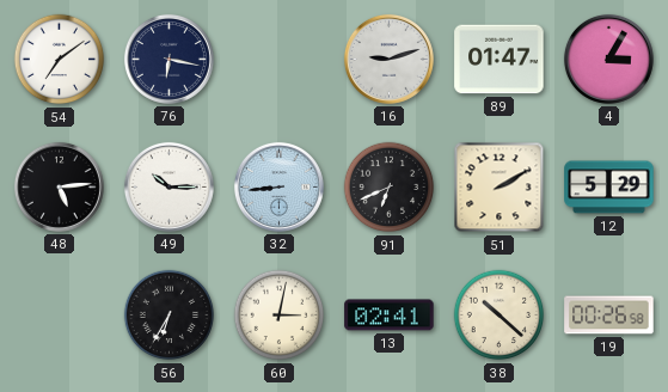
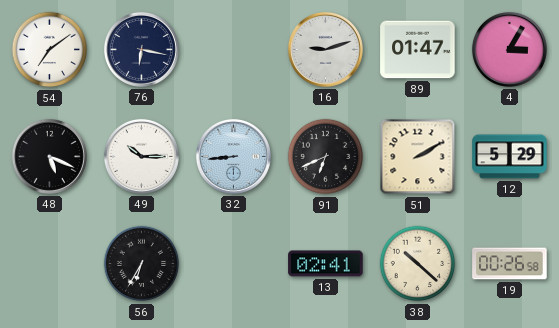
48: 5:14 -> 5:19 (49, 156)
60: 3:02 -> none (280, 316)
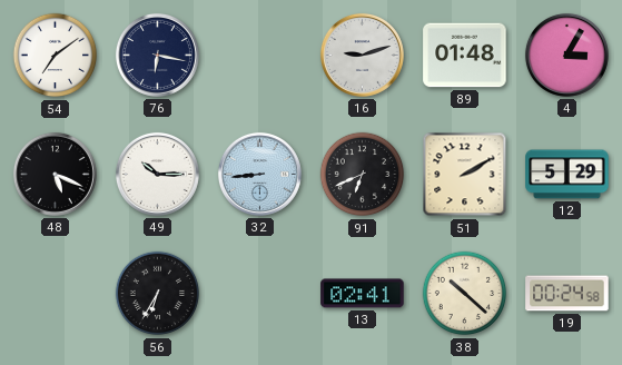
89: 01:47 -> 01:48 (465, 56)
19: 00:26 -> 00:24 (567, 294)
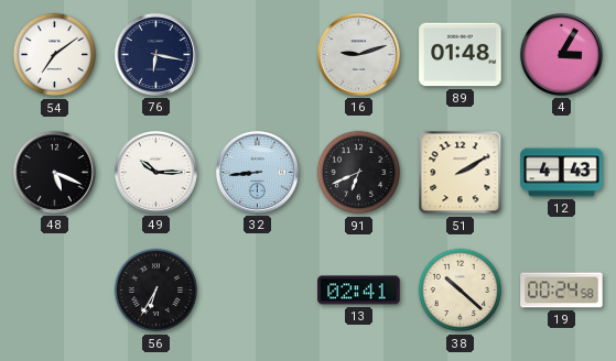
12: 5:29 -> 4:43 (562, 173)
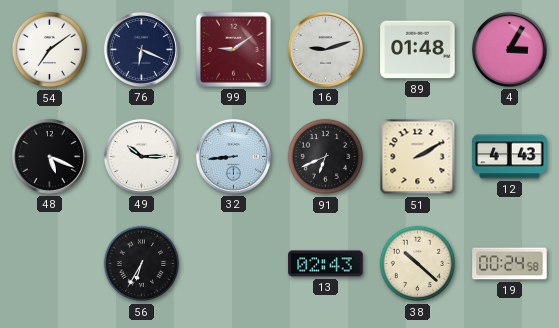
76: 6:17 -> 6:19 (141, 49)
99: none -> 9:09 (233, 49)
13: 02:41 -> 02:43 (326, 264)
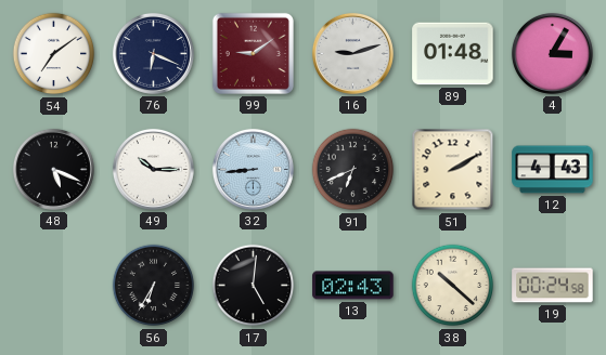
17: none -> 5:01 (254, 286)
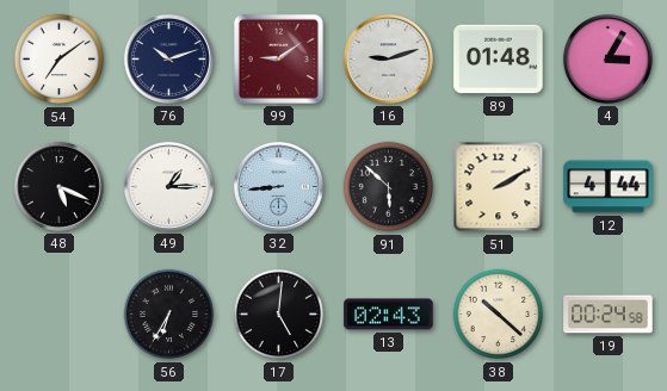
76: 6:19 -> 10:12 (168, 58)
49: 10:15 -> 1:15 (168, 186)
91: 6:41 -> 5:52 (389, 187)
12: 4:43 -> 4:44 (609, 187)
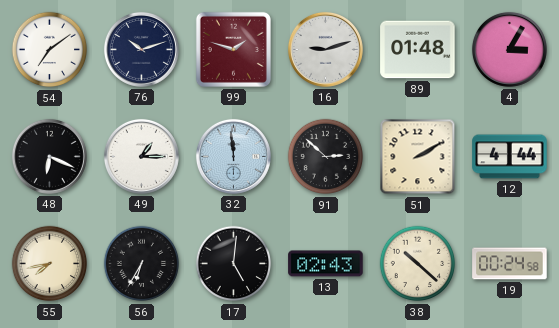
99: 9:09 -> 1:48 (233, 49)
48: 5:19 -> 6:19 (49, 156)
32: 8:44 -> 11:59 (233, 156)
91: 5:52 -> 2:52 (326, 157)
55: none -> 7:43 (50, 264)
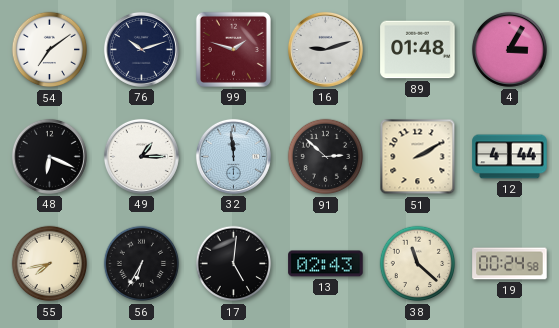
38: 10:22 -> 11:22 (418, 264)
